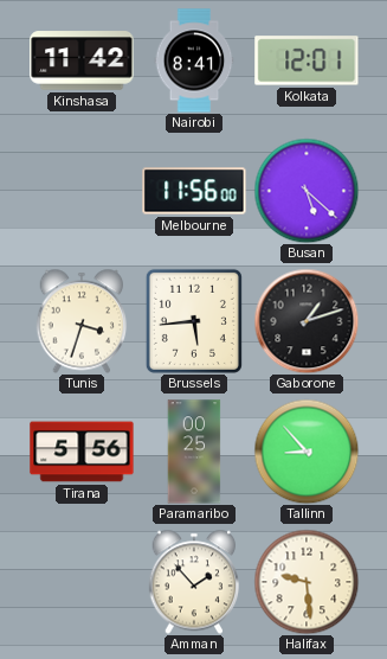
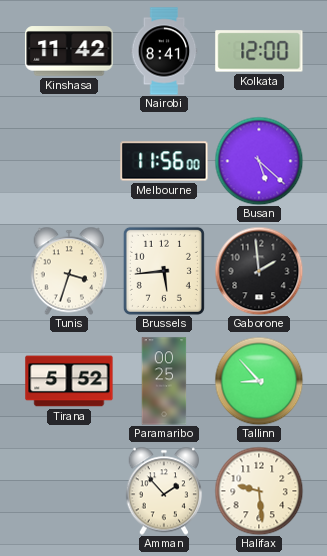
Kolkata: 12:01 -> 12:00 (259, 51)
Gaborone: 1:12 -> 1:59 (259, 271)
Tirana: 5:56 -> 5:52 (69, 381)
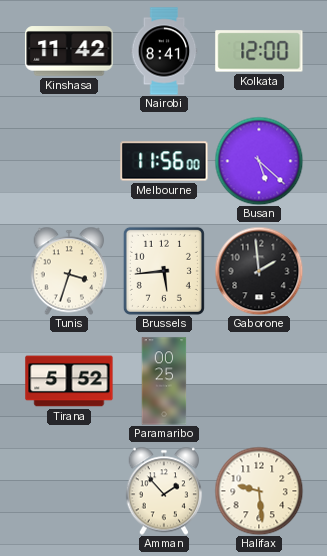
Tallinn: 8:53 -> none (259, 381)
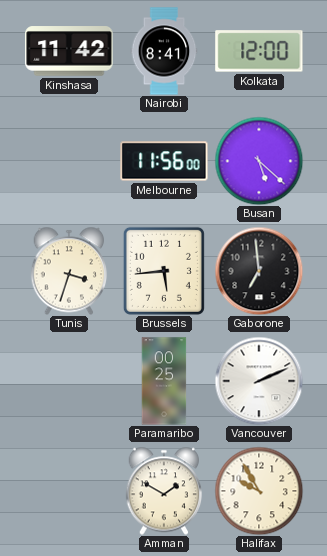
Gaborone: 1:59 -> 6:59 (259, 271)
Tirana: 5:52 -> none (69, 381)
Vancouver: none -> 2:11 (259, 381)
Amman: 1:53 -> 1:50 (164, 491)
Halifax: 9:29 -> 9:55 (259, 491)
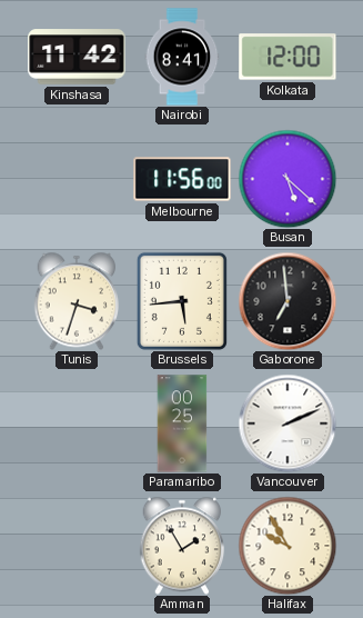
Amman: 1:50 -> 1:55 (182, 546)
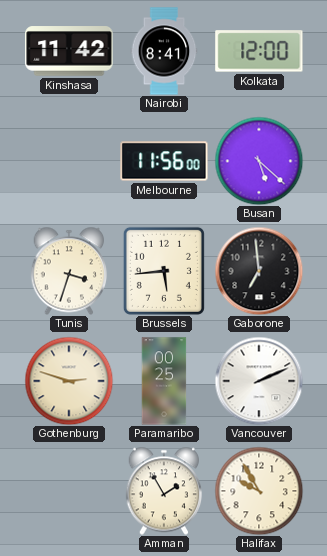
Gothenburg: none -> 2:48 (69, 381)
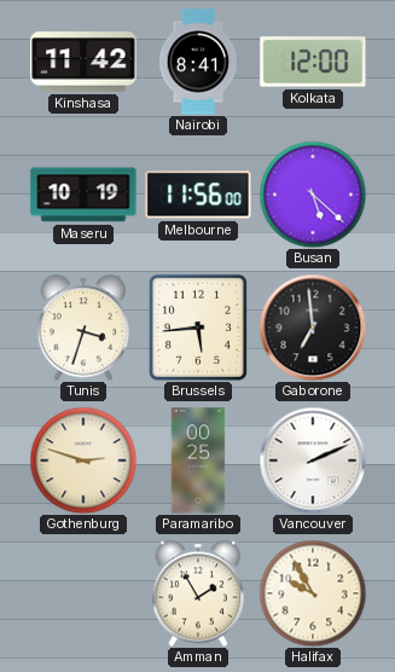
Maseru: none -> 10:19 (83, 195)
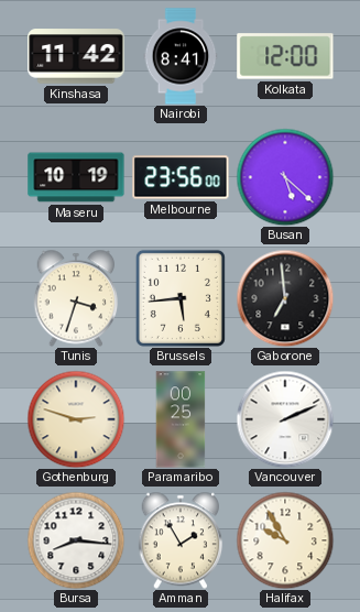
Melbourne: 11:56 -> 23:56 (181, 177)
Bursa: none -> 8:16 (76, 540)
